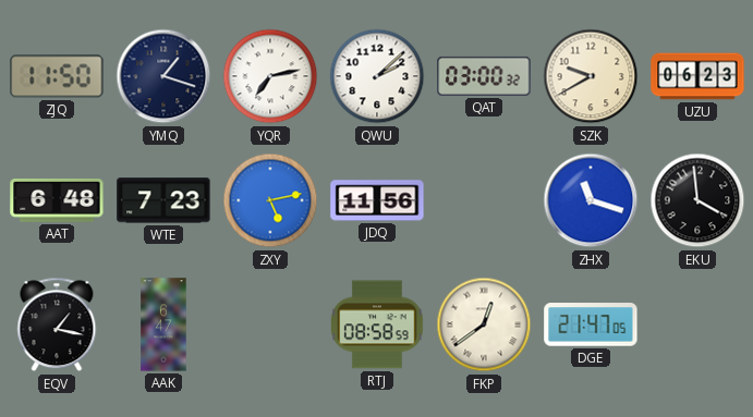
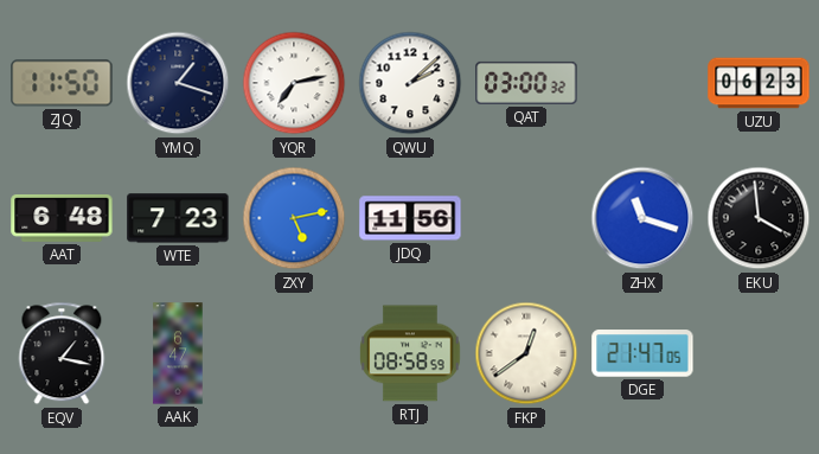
SZK: 9:40 -> none (591, 76)
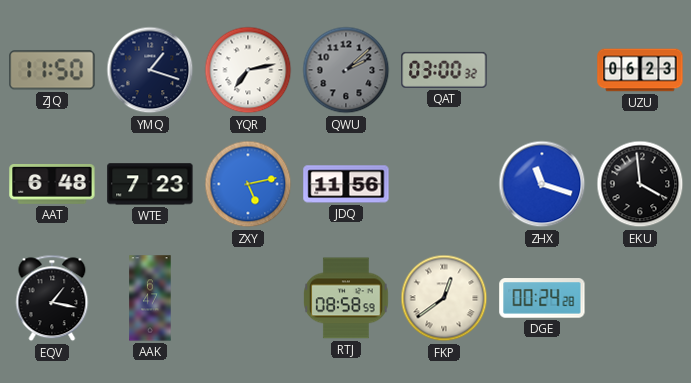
QWU dial: white -> grey (346, 70)
DGE: 21:47 -> 00:24 (542, 298)
